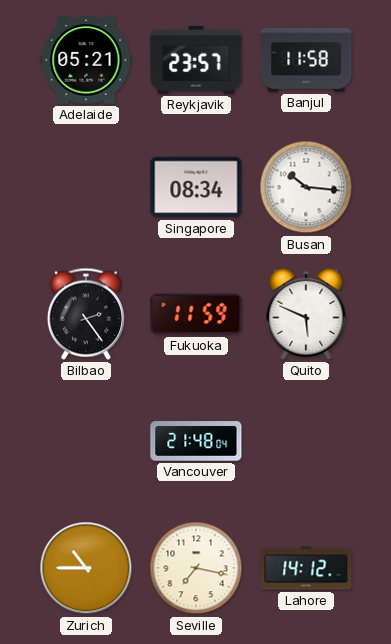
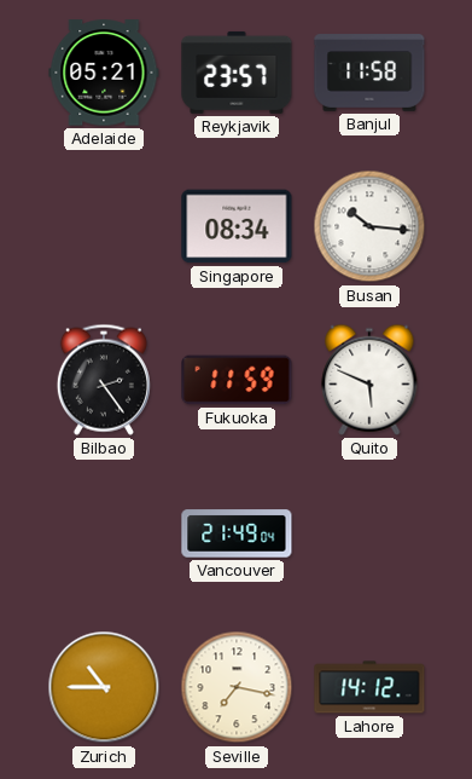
Vancouver: 21:48 -> 21:49 (237, 533)
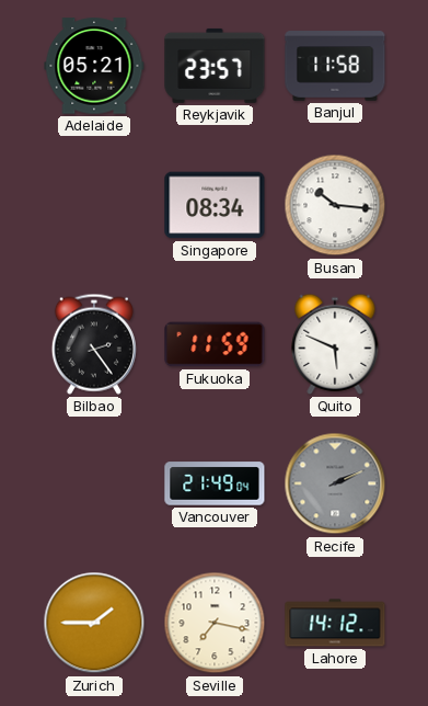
Recife: none -> 2:11 (335, 483)
Zurich: 10:45 -> 1:45 (94, 623)
